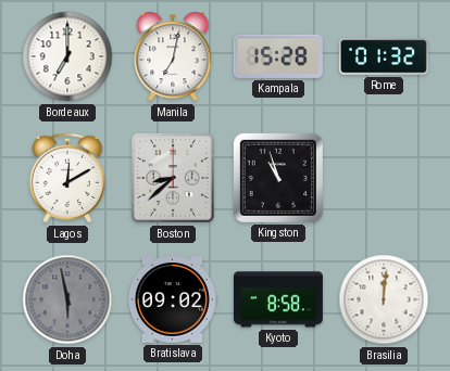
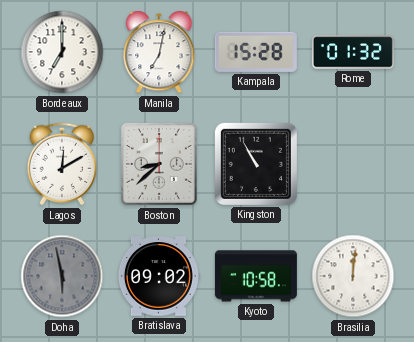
Kingston: 10:57 -> 10:55 (256, 164)
Kyoto: 8:58 -> 10:58 (256, 276)
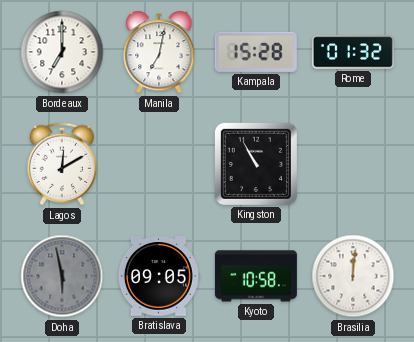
Boston: 8:38 -> none (159, 164)
Bratislava: 09:02 -> 09:05 (159, 276)
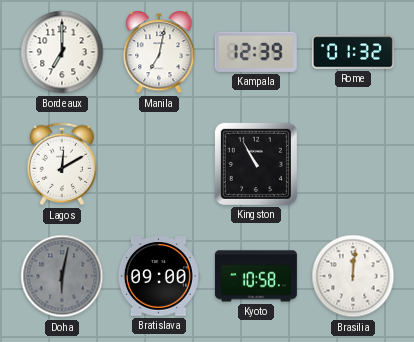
Kampala: 15:28 -> 12:39 (256, 52)
Doha: 5:58 -> 6:02 (62, 276)
Bratislava: 09:05 -> 09:00 (159, 276)
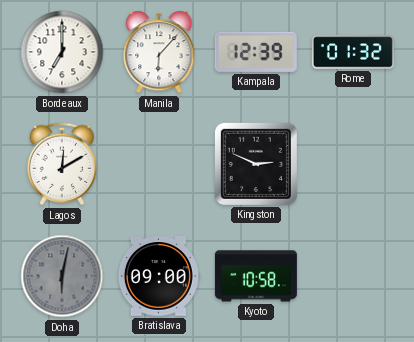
Manila: 7:02 -> 6:07 (159, 52)
Kingston: 10:55 -> 2:49 (256, 164)
Brasilia: 12:01 -> none (353, 276)
